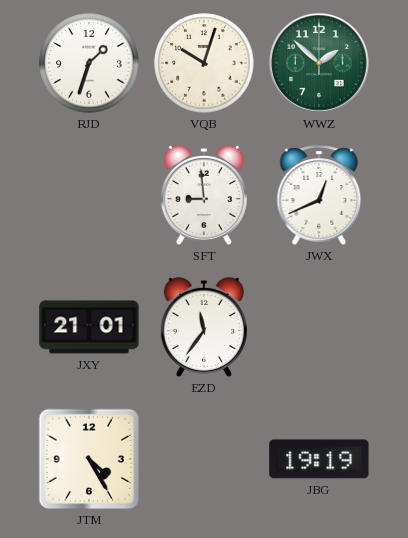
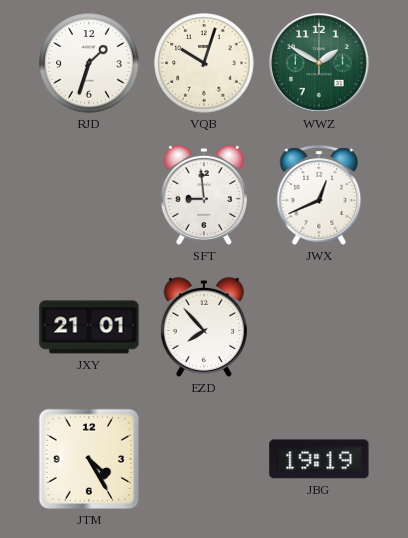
WWZ: 1:52 -> 1:50 (320, 64)
EZD: 11:36 -> 7:53 (204, 327)
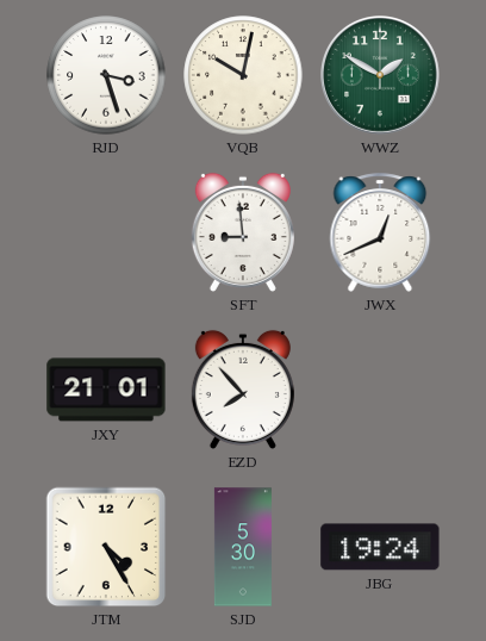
RJD: 1:33 -> 3:27 (106, 75)
VQB: 10:03 -> 10:02 (243, 75)
SJD: none -> 5:30 (243, 547)
JBG: 19:19 -> 19:24 (380, 547)
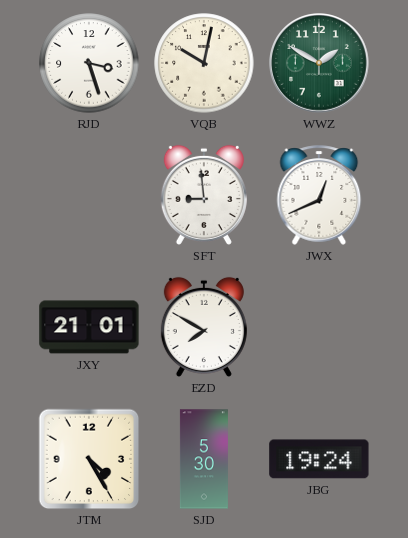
EZD: 7:53 -> 7:50 (204, 327)
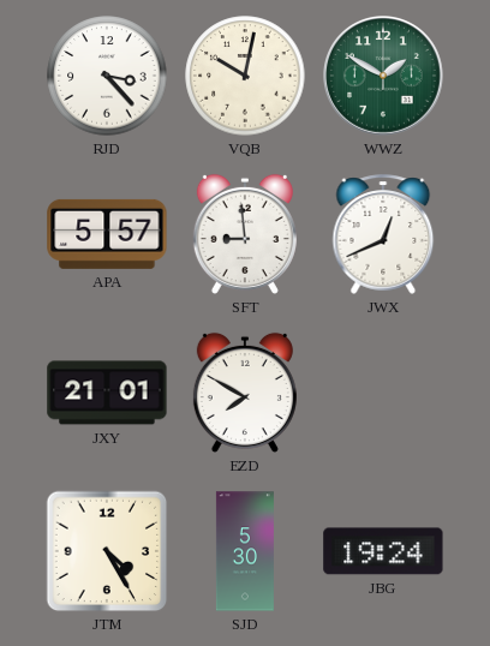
RJD: 3:27 -> 3:23 (107, 76)
APA: none -> 5:57 (107, 234)
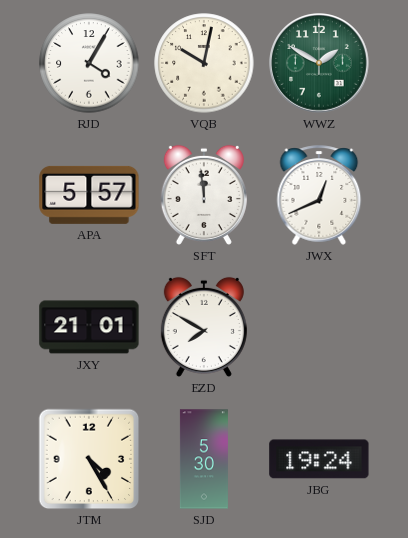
RJD: 3:23 -> 4:05 (89, 63)
SFT: 8:59 -> 11:59 (204, 195)
